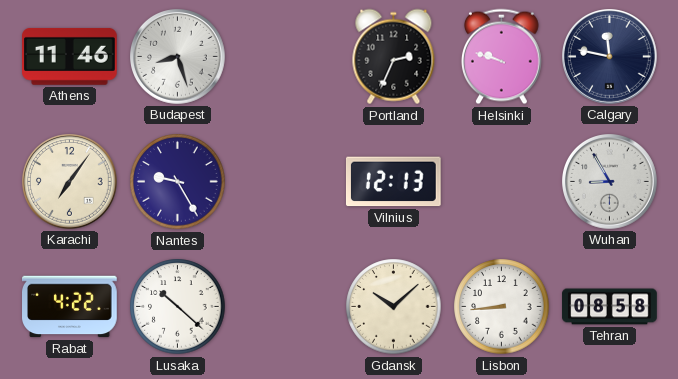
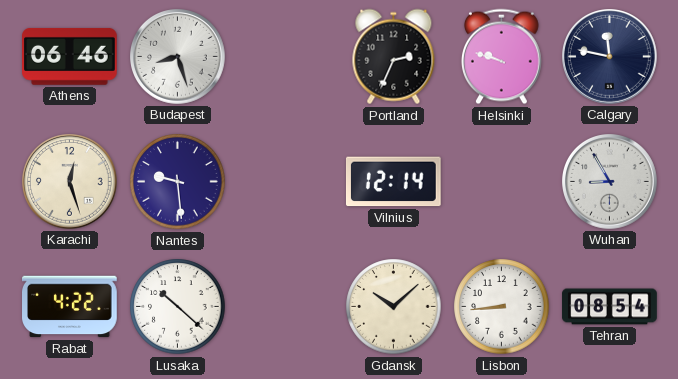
Athens: 11:46 -> 06:46 (70, 56)
Karachi: 7:06 -> 12:27 (70, 182)
Nantes: 9:25 -> 9:29 (178, 182)
Vilnius: 12:13 -> 12:14 (393, 182)
Tehran: 08:58 -> 08:54 (610, 307)
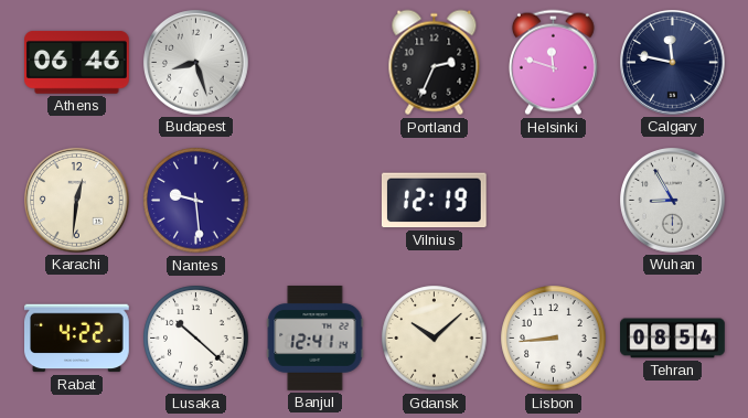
Helsinki: 9:48 -> 11:48 (554, 63)
Karachi: 12:27 -> 12:31 (77, 201)
Vilnius: 12:14 -> 12:19 (434, 201)
Banjul: none -> 12:41 (316, 339)
